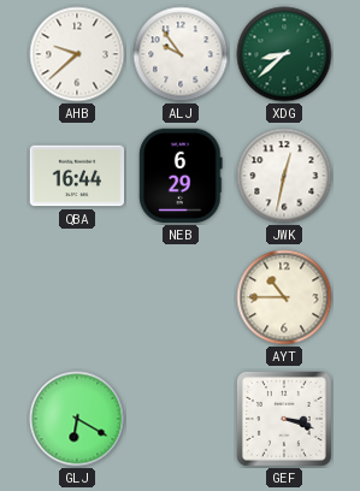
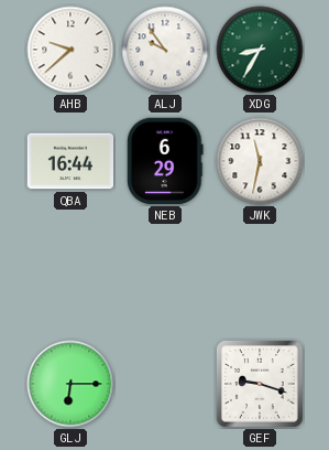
XDG: 8:38 -> 8:35 (260, 50)
JWK: 12:32 -> 11:32 (260, 161)
AYT: 10:45 -> none (284, 297)
GLJ: 6:20 -> 6:15 (70, 384)
GEF: 3:18 -> 9:18 (260, 384)
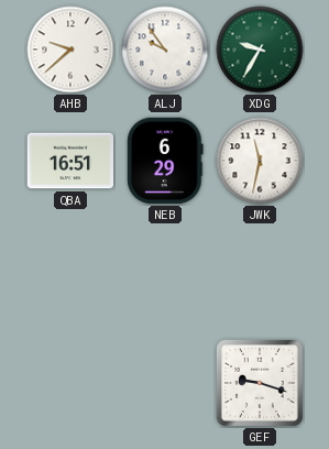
XDG: 8:35 -> 9:35 (260, 50)
QBA: 16:44 -> 16:51 (70, 161)
GLJ: 6:15 -> none (70, 384)
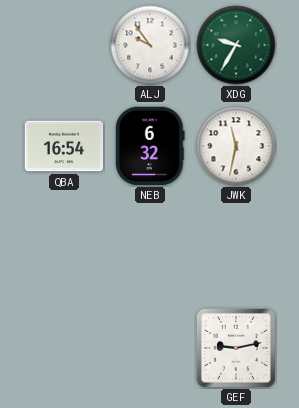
AHB: 9:38 -> none (70, 50)
QBA: 16:51 -> 16:54 (64, 146)
NEB: 6:29 -> 6:32 (150, 146)
GEF: 9:18 -> 9:13 (236, 348)
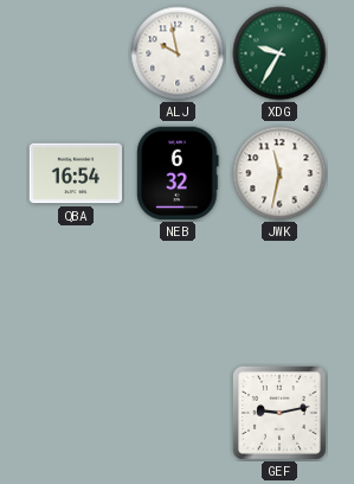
ALJ: 9:54 -> 9:58 (178, 53)
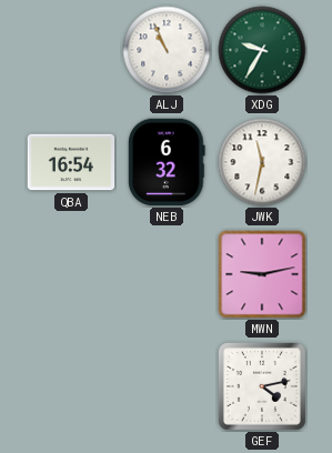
ALJ: 9:58 -> 10:56 (167, 50)
MWN: none -> 9:13 (262, 274)
GEF: 9:13 -> 4:13 (262, 386)
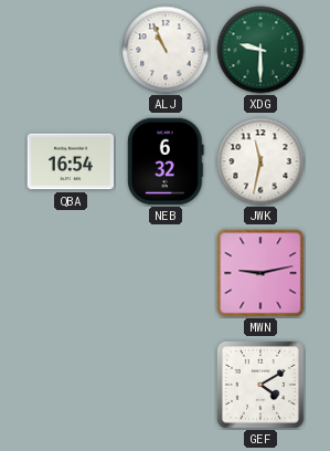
XDG: 9:35 -> 9:30 (260, 50)
GEF: 4:13 -> 4:10 (260, 385)
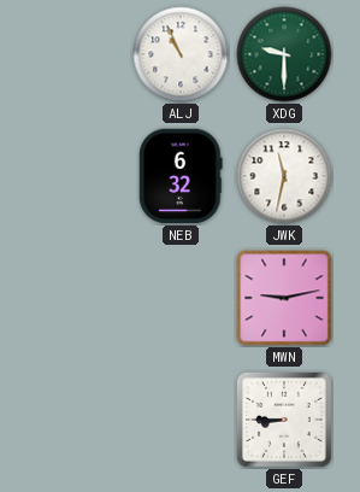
QBA: 16:54 -> none (71, 161)
GEF: 4:10 -> 8:45 (284, 420)
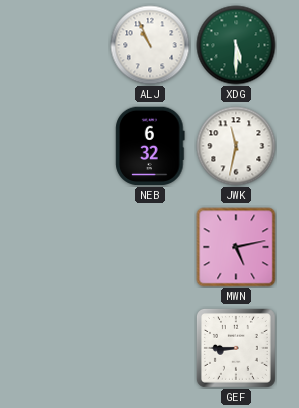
XDG: 9:30 -> 5:30 (236, 45)
MWN: 9:13 -> 5:13 (236, 247)
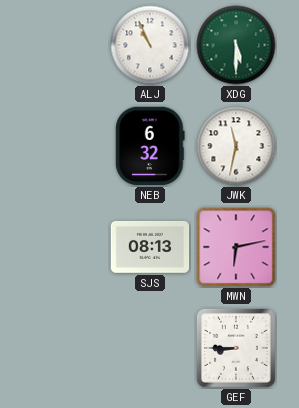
SJS: none -> 08:13 (150, 247)
MWN: 5:13 -> 6:13 (236, 247)
